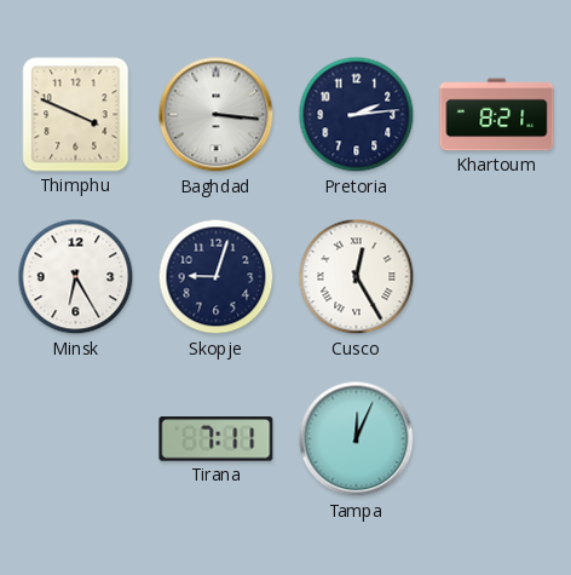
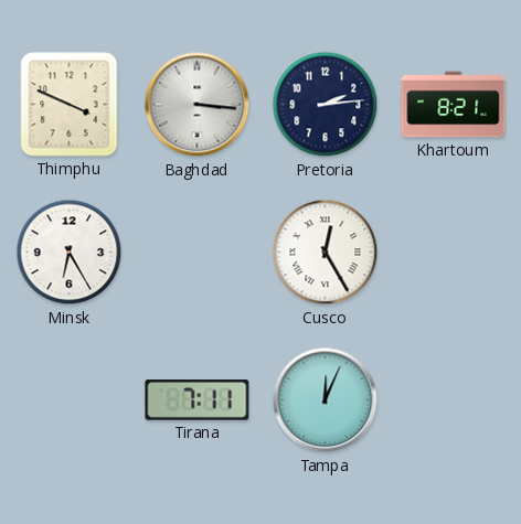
Skopje: 9:03 -> none (217, 277)
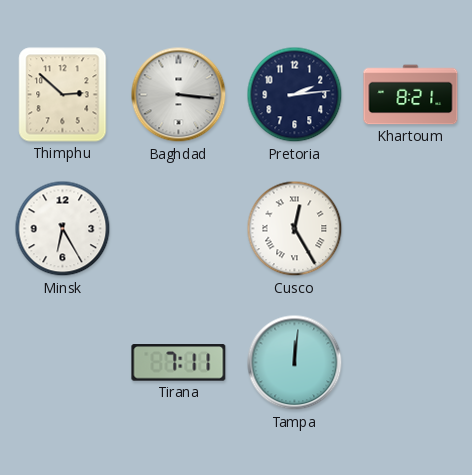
Thimphu: 3:49 -> 2:52 (63, 95)
Tampa: 12:04 -> 12:01 (295, 363)
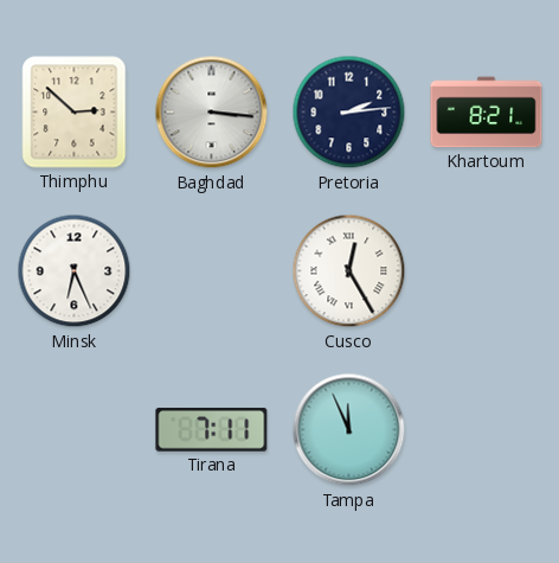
Minsk: 6:25 -> 6:26 (75, 271)
Tampa: 12:01 -> 11:56 (349, 430)
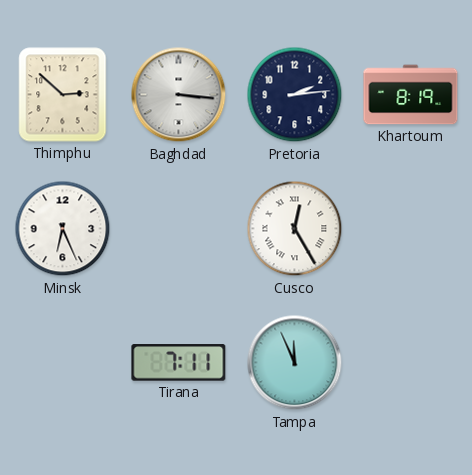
Khartoum: 8:21 -> 8:19 (411, 95)
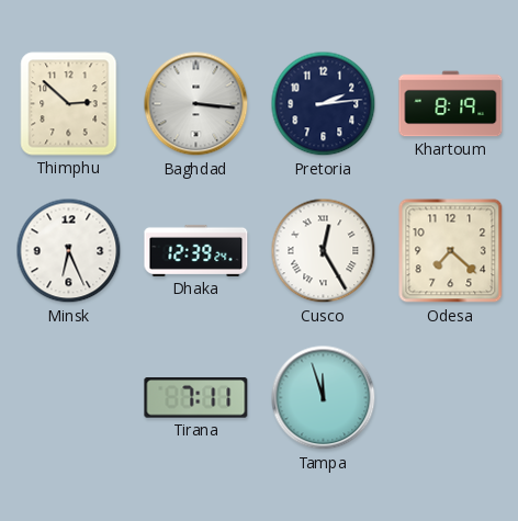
Dhaka: none -> 12:39 (196, 250)
Odesa: none -> 7:22 (451, 251)
Tampa: 11:56 -> 11:57 (324, 398)
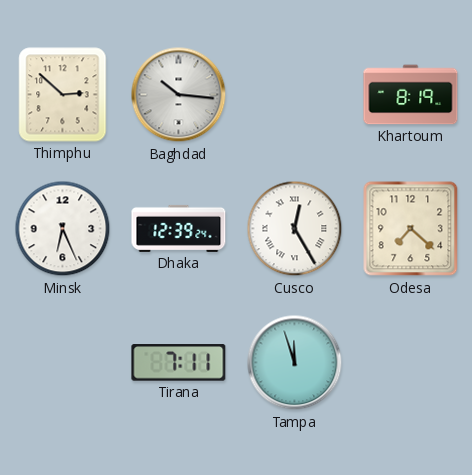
Baghdad: 3:16 -> 10:16 (179, 95)
Pretoria: 2:14 -> none (324, 104)
